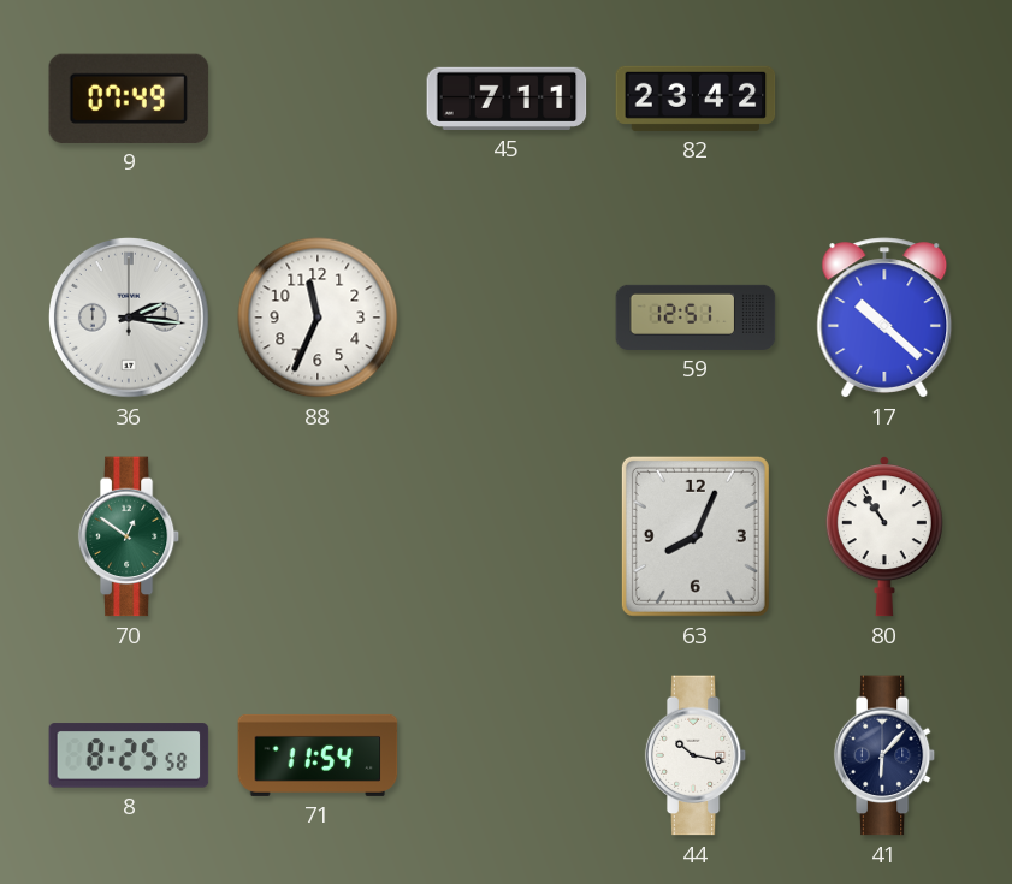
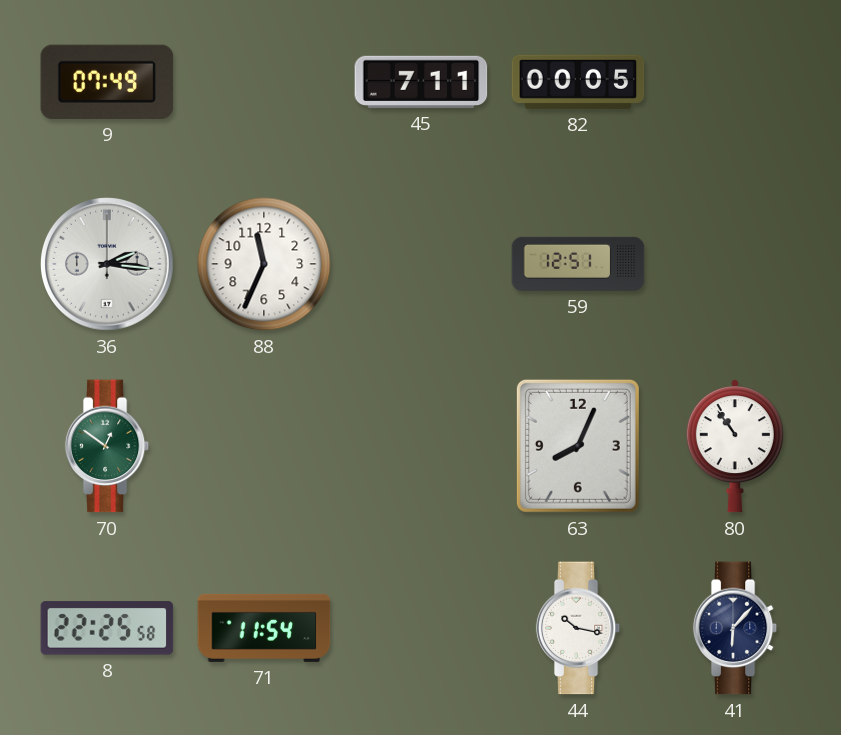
82: 23:42 -> 00:05 (578, 82)
17: 10:22 -> none (884, 318)
8: 8:25 -> 22:25 (107, 628)
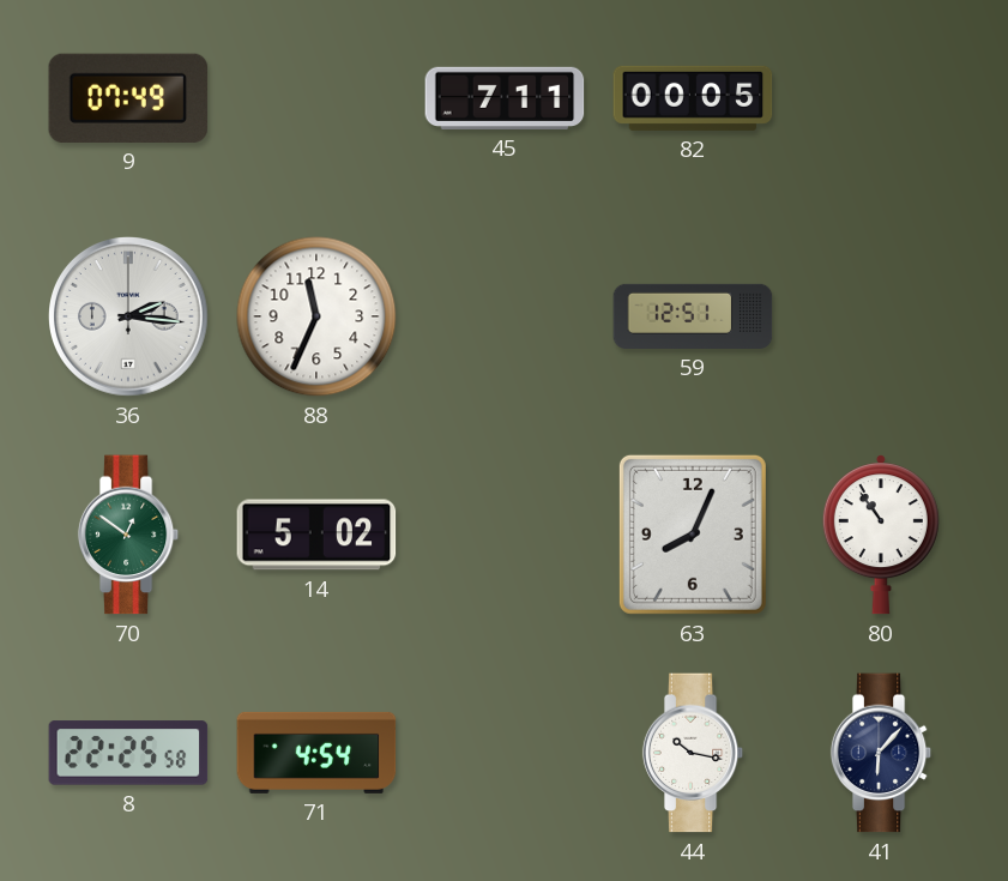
14: none -> 5:02 (316, 535)
71: 11:54 -> 4:54 (316, 753)
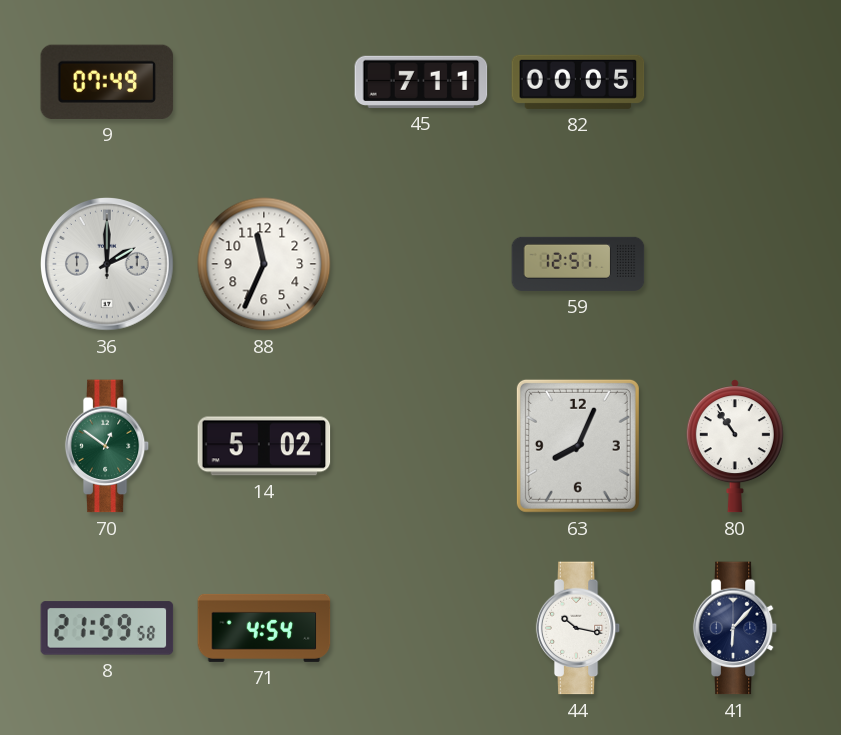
36: 2:16 -> 2:00 (108, 265)
8: 22:25 -> 21:59 (107, 628)
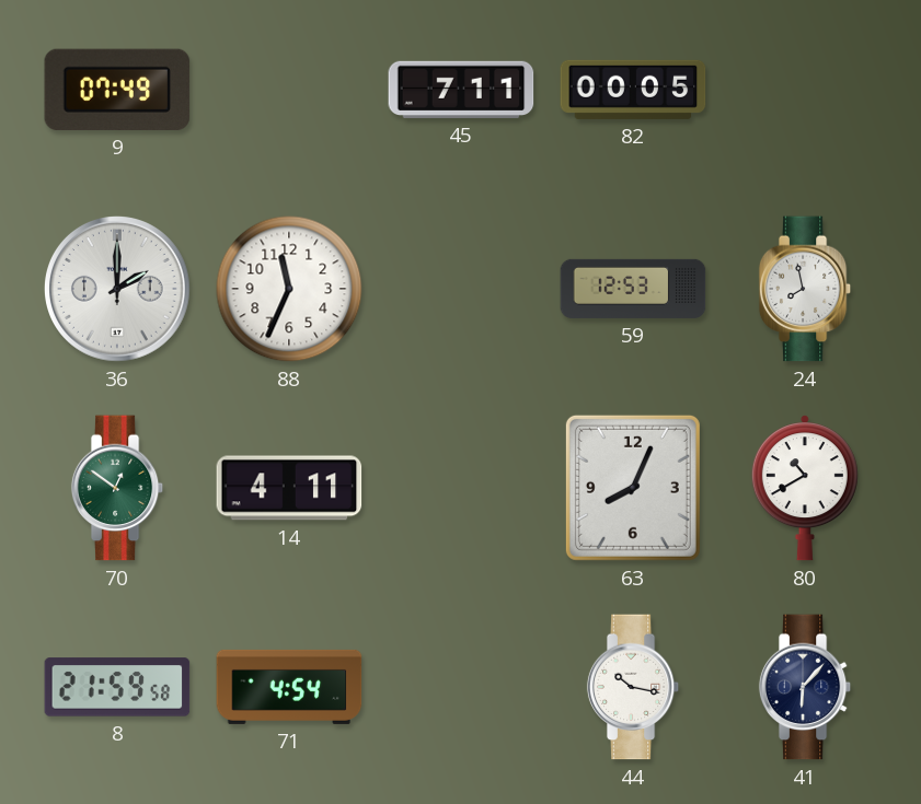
59: 12:51 -> 12:53 (633, 289)
24: none -> 7:58 (805, 289)
14: 5:02 -> 4:11 (289, 488)
80: 10:54 -> 10:40 (805, 488)
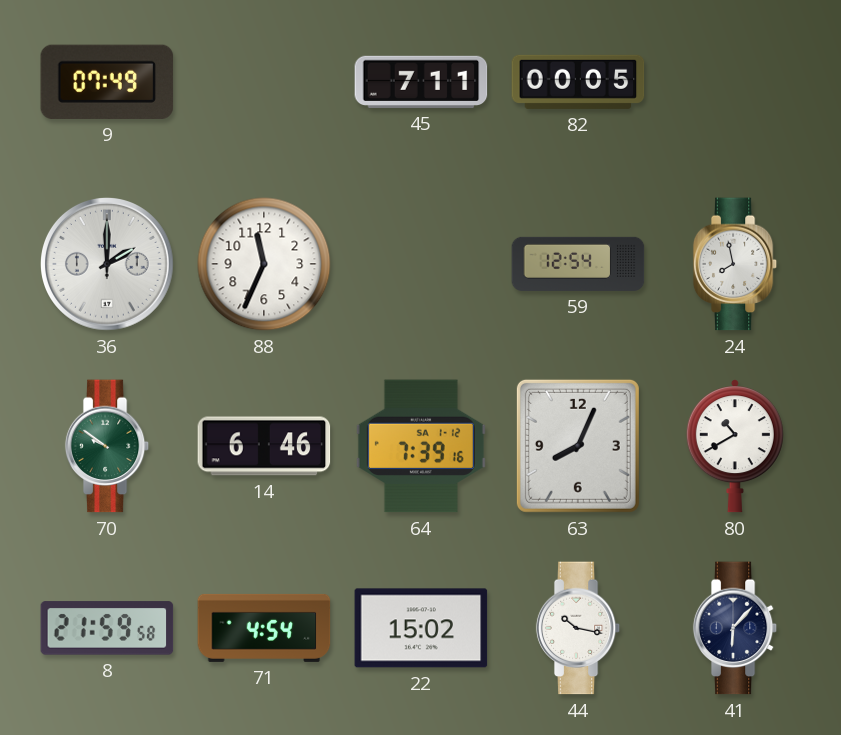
59: 12:53 -> 12:54 (578, 264)
70: 12:51 -> 9:51 (107, 446)
14: 4:11 -> 6:46 (264, 446)
64: none -> 7:39 (421, 446)
22: none -> 15:02 (421, 628)
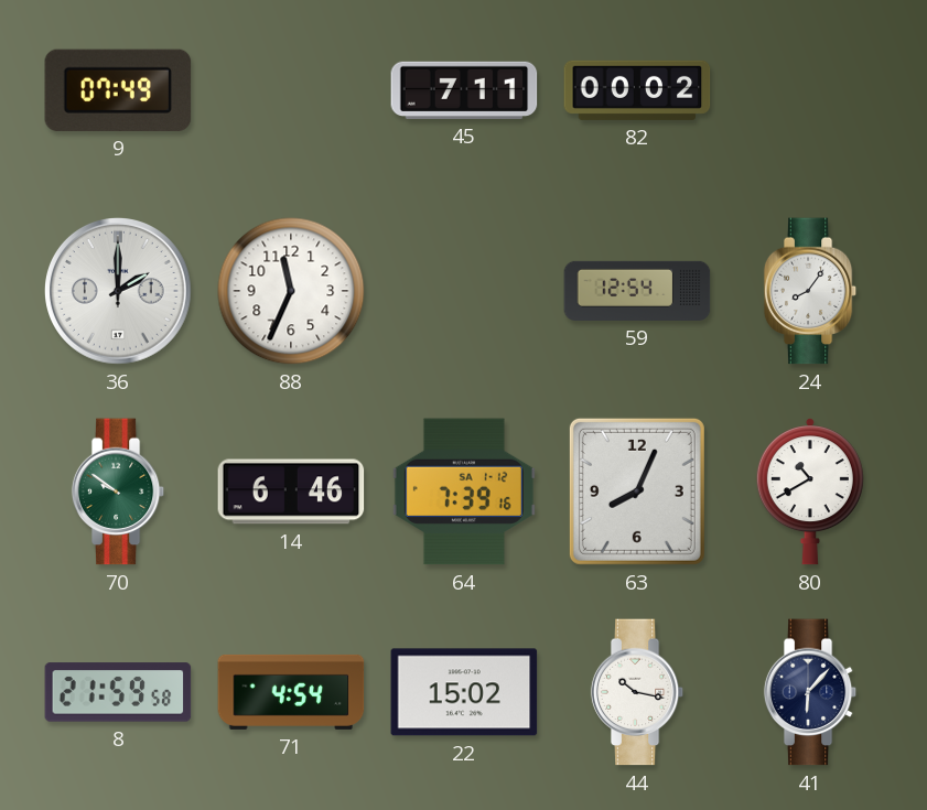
82: 00:05 -> 00:02 (637, 90)
24: 7:58 -> 8:06 (810, 291)
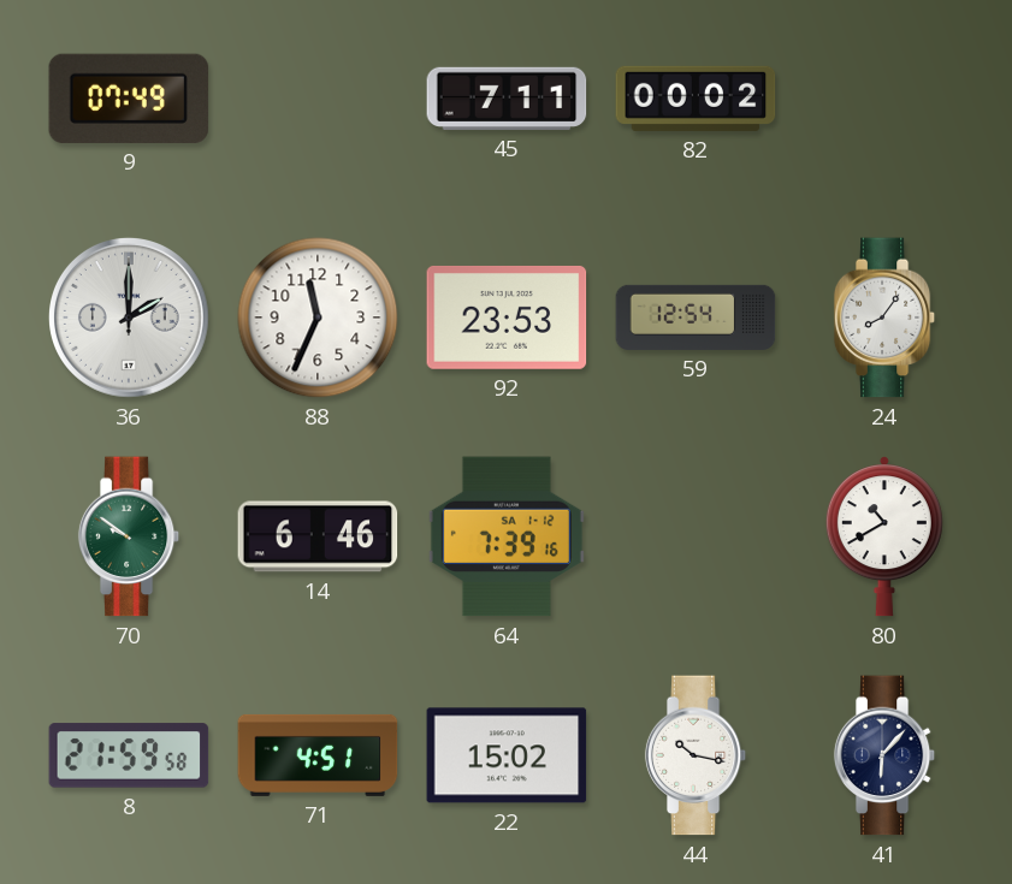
92: none -> 23:53 (507, 318)
63: 8:04 -> none (637, 492)
71: 4:54 -> 4:51 (318, 755)
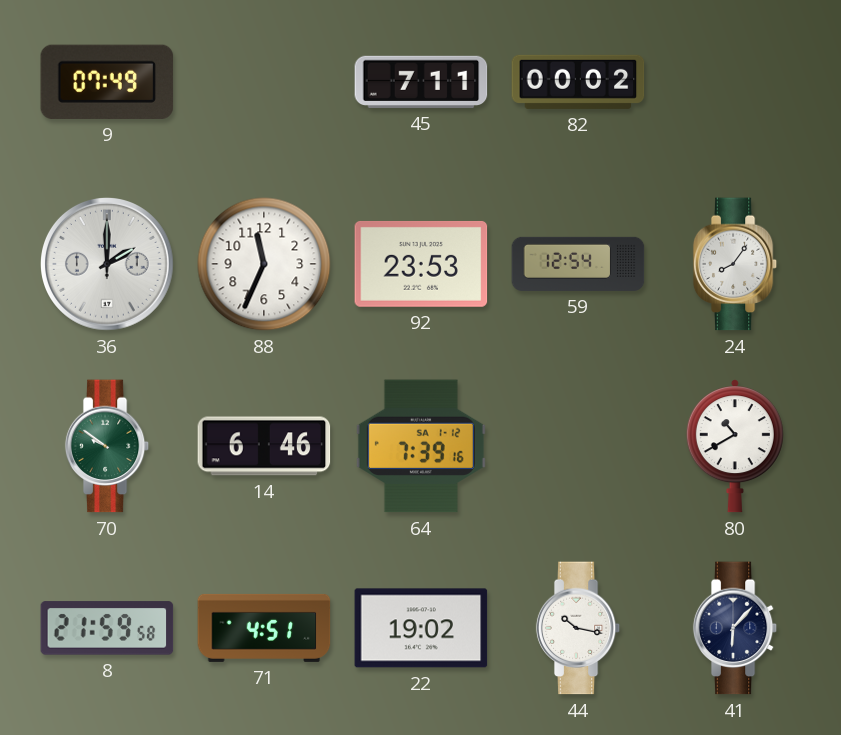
22: 15:02 -> 19:02 (421, 628)
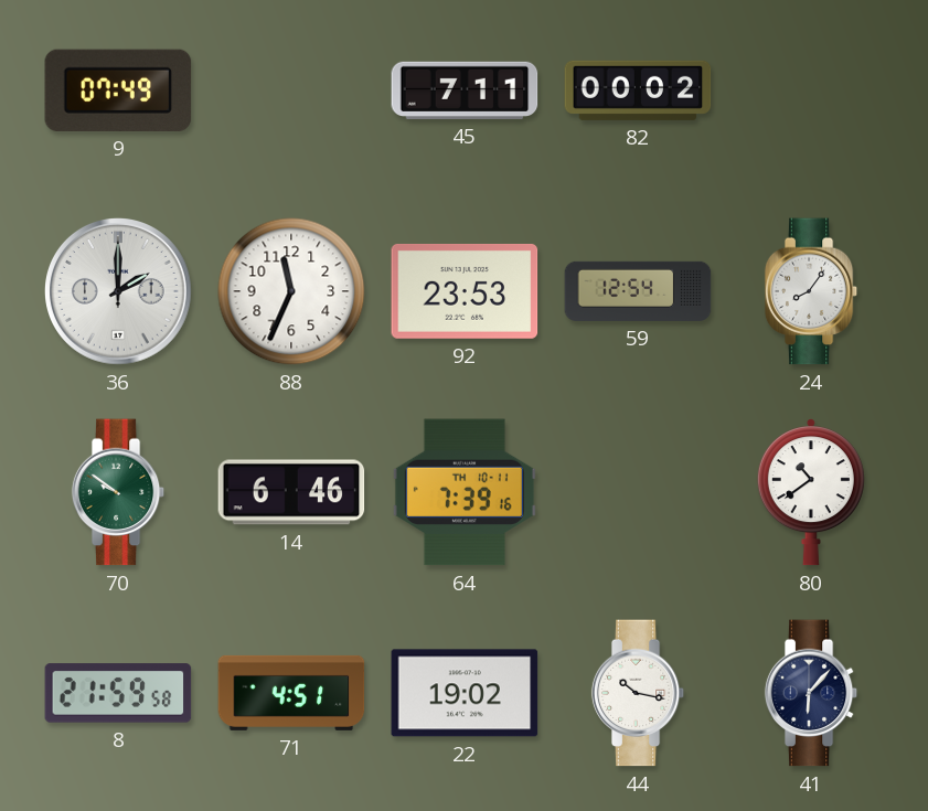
64 date: SA 1-12 -> TH 10-11 (465, 492)
80: 10:40 -> 10:39 (811, 492)
